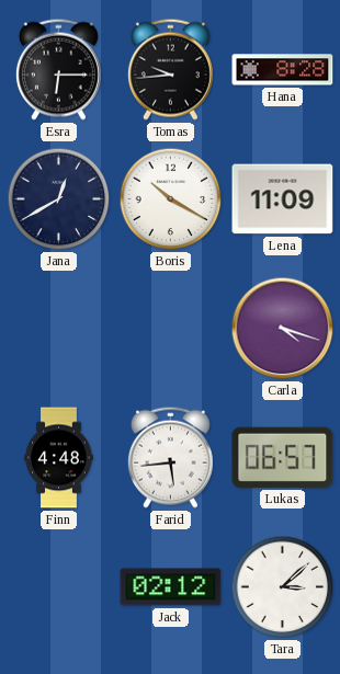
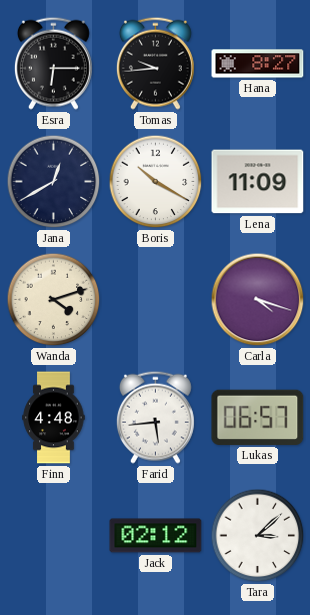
Hana: 8:28 -> 8:27 (258, 64)
Wanda: none -> 4:12 (54, 300)
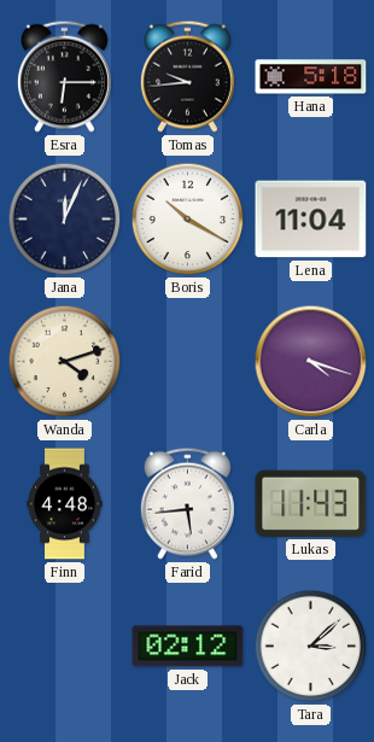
Hana: 8:27 -> 5:18 (311, 77)
Jana: 12:40 -> 12:04 (65, 220)
Lena: 11:09 -> 11:04 (311, 220)
Lukas: 06:57 -> 11:43 (311, 503)
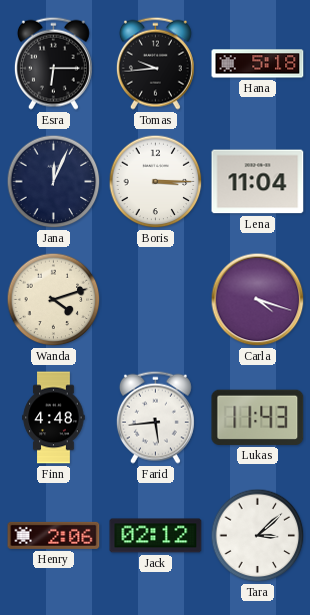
Boris: 10:20 -> 3:15 (156, 182)
Henry: none -> 2:06 (54, 535)
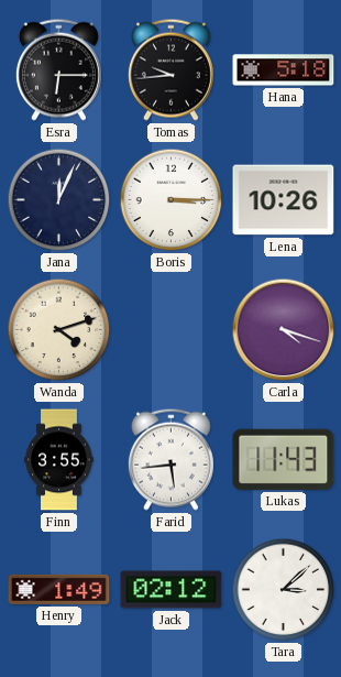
Lena: 11:04 -> 10:26 (284, 200)
Finn: 4:48 -> 3:55 (59, 460)
Henry: 2:06 -> 1:49 (59, 589)
